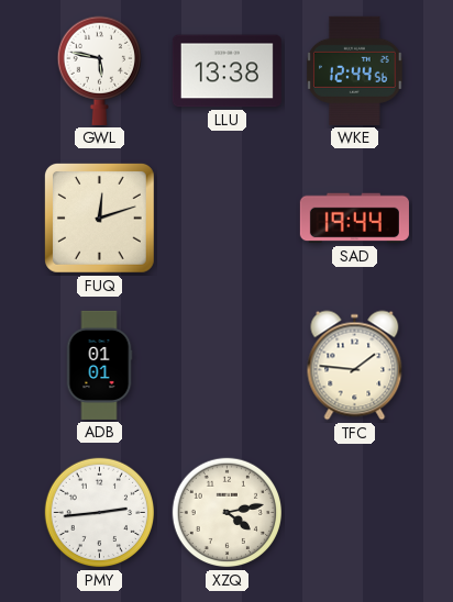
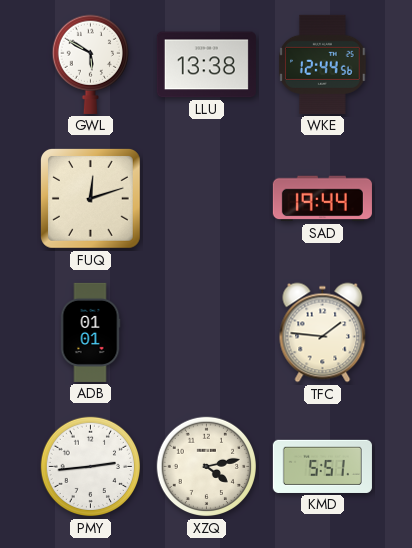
GWL: 5:47 -> 5:50 (90, 64)
KMD: none -> 5:51 (322, 466)
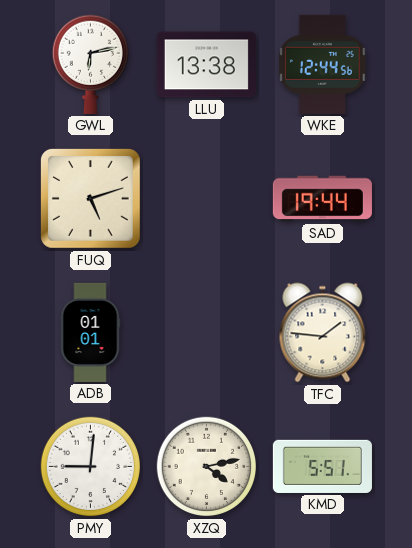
GWL: 5:50 -> 6:13 (90, 64)
FUQ: 12:12 -> 5:12 (90, 198)
PMY: 2:44 -> 9:01 (91, 467)
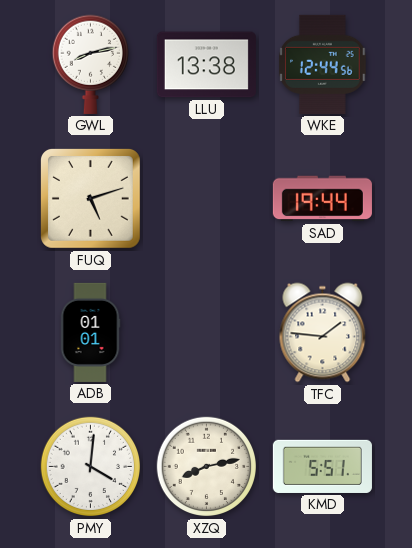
GWL: 6:13 -> 8:13 (90, 64)
PMY: 9:01 -> 4:01 (91, 467)
XZQ: 4:13 -> 8:13 (207, 467)
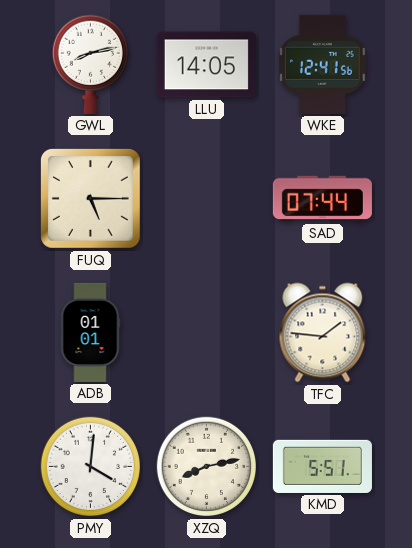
LLU: 13:38 -> 14:05 (206, 65)
WKE: 12:44 -> 12:41 (323, 64)
FUQ: 5:12 -> 5:15 (90, 198)
SAD: 19:44 -> 07:44 (322, 199)
